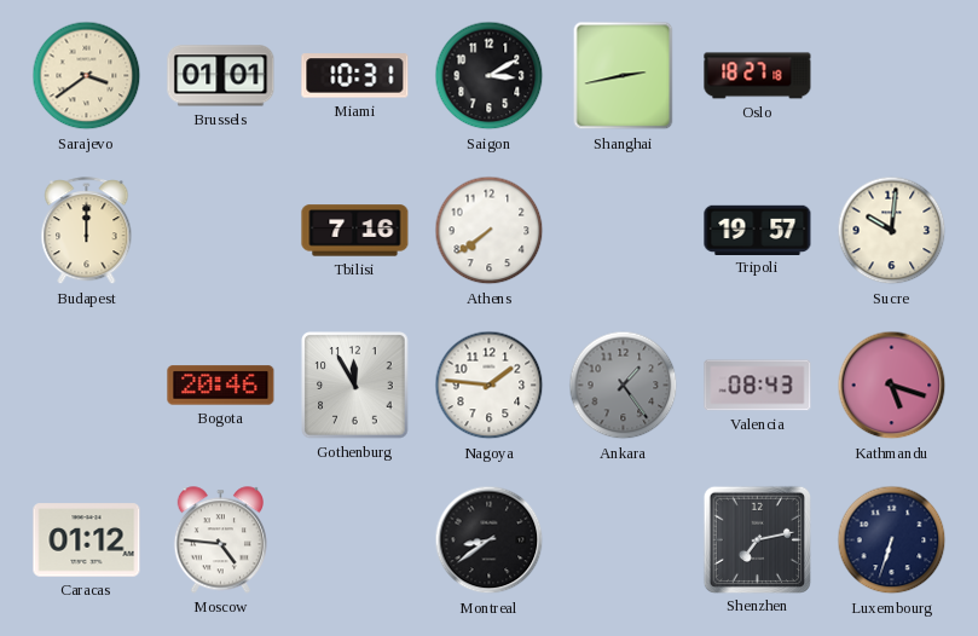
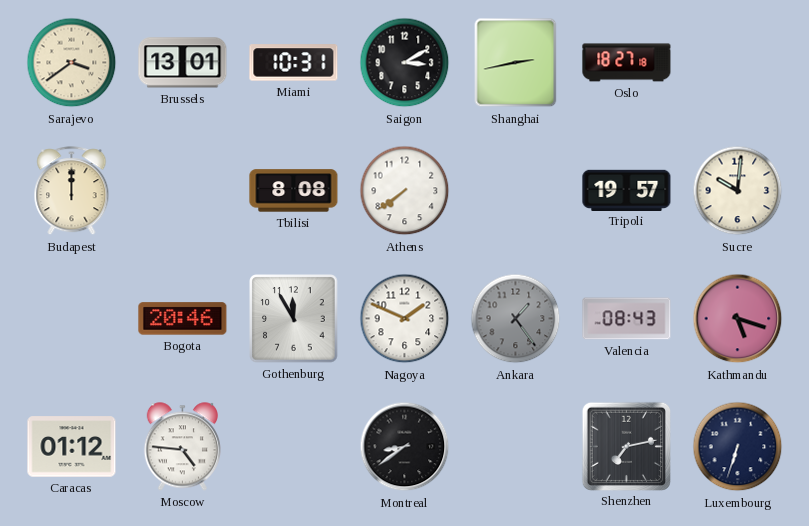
Brussels: 01:01 -> 13:01 (183, 63)
Tbilisi: 7:16 -> 8:08 (294, 191)
Nagoya: 1:46 -> 1:49 (405, 319)
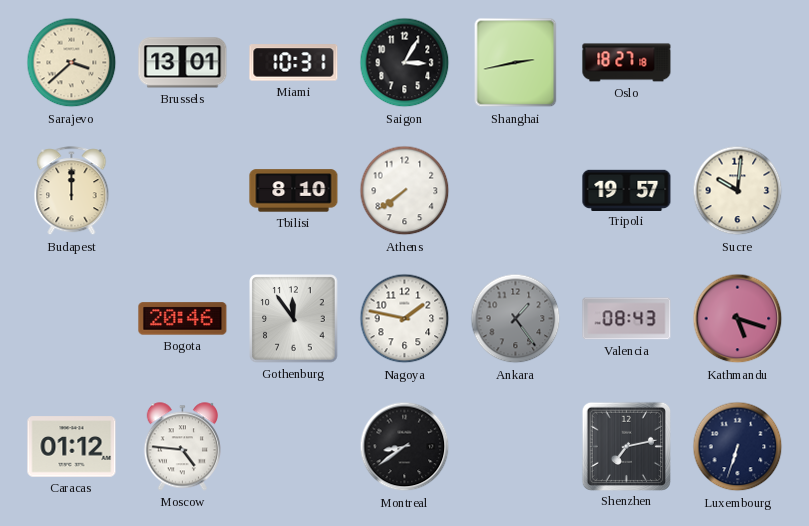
Sarajevo: 3:39 -> 3:38 (72, 63)
Saigon: 3:10 -> 3:05 (405, 63)
Tbilisi: 8:08 -> 8:10 (294, 191)
Gothenburg: 11:55 -> 11:54 (294, 319)
Nagoya: 1:49 -> 1:47 (405, 319)
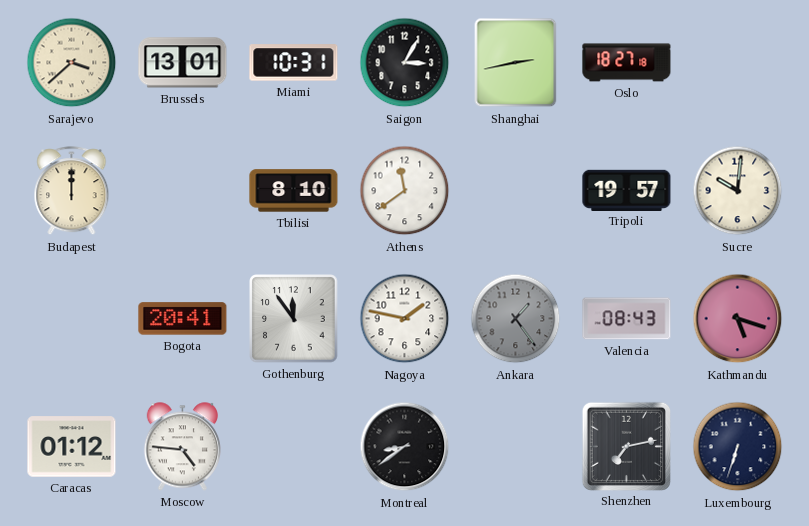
Athens: 7:39 -> 11:39 (405, 191)
Bogota: 20:46 -> 20:41 (183, 319)
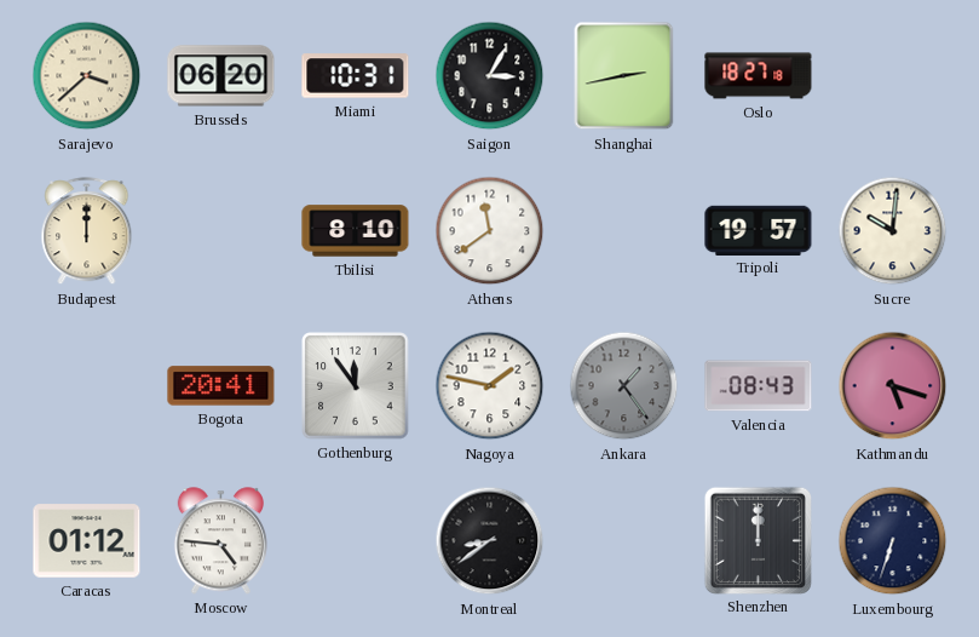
Brussels: 13:01 -> 06:20 (221, 76)
Shenzhen: 7:13 -> 12:00 (758, 540)
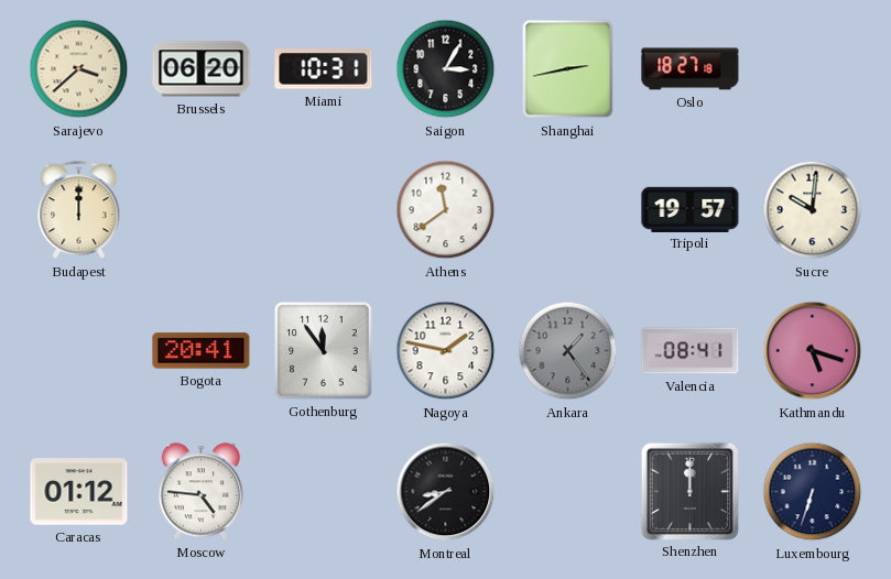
Tbilisi: 8:10 -> none (356, 231)
Valencia: 08:43 -> 08:41 (691, 351)
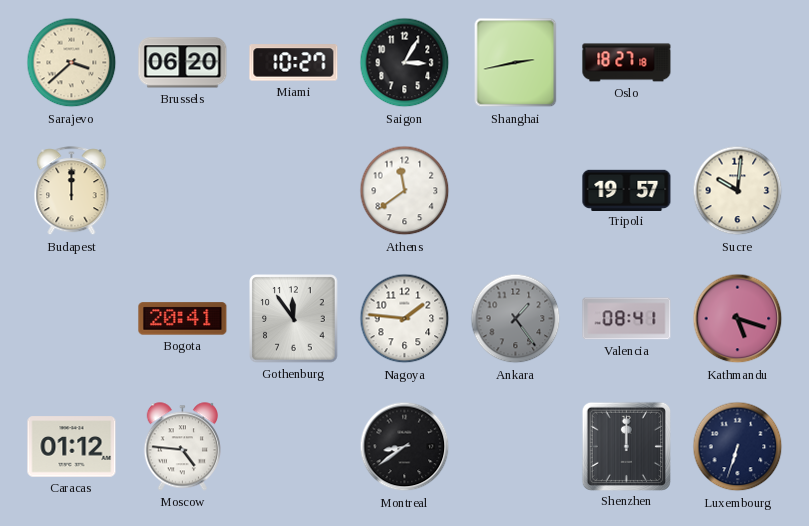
Miami: 10:31 -> 10:27 (294, 63)
Nagoya: 1:47 -> 1:46 (405, 319)
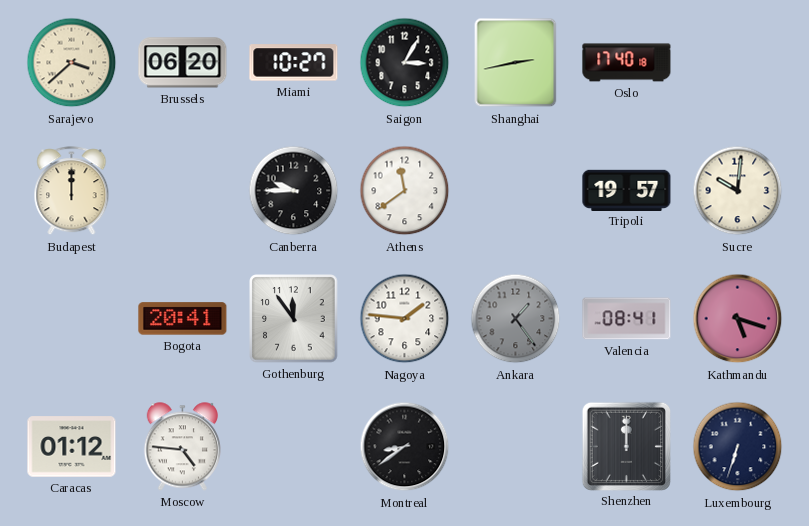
Oslo: 18:27 -> 17:40 (627, 63)
Canberra: none -> 9:45 (294, 191)
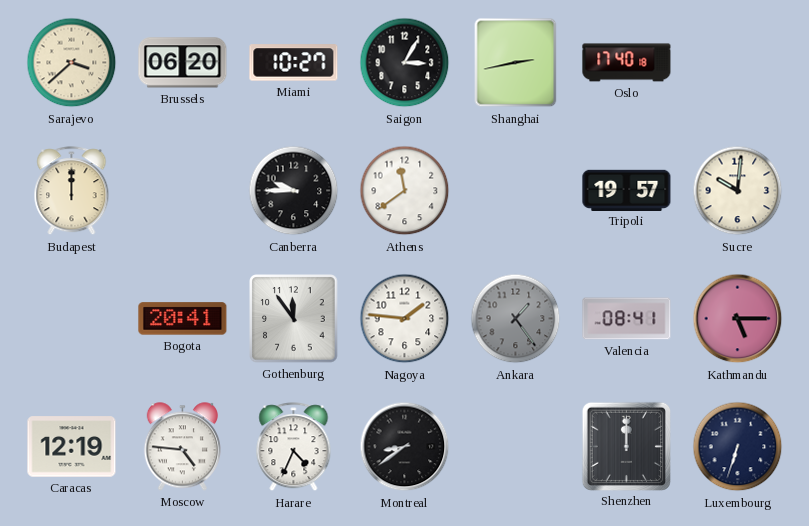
Kathmandu: 5:18 -> 5:15 (738, 319)
Caracas: 01:12 -> 12:19 (72, 447)
Harare: none -> 4:34 (294, 447)
